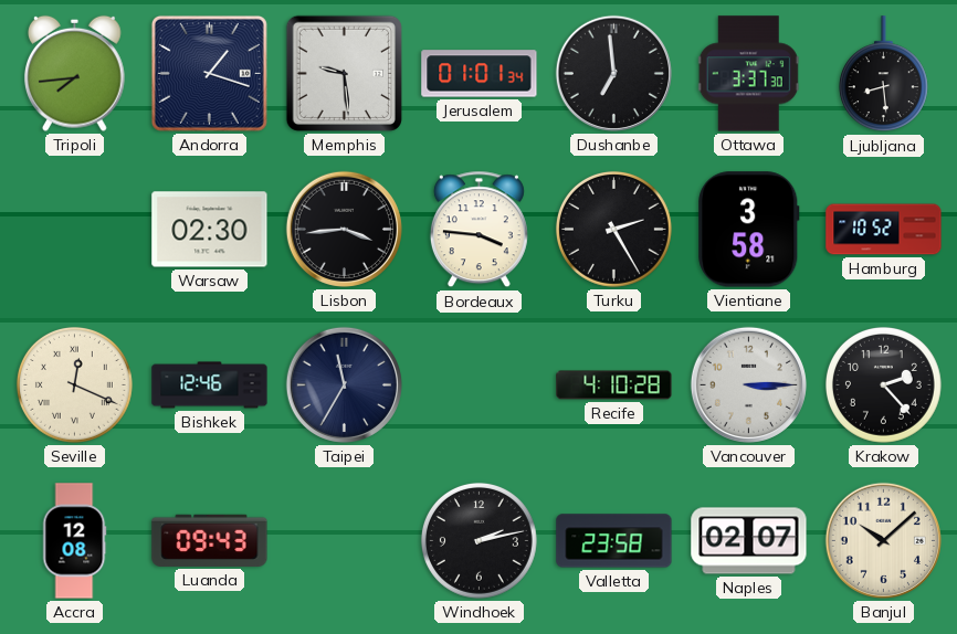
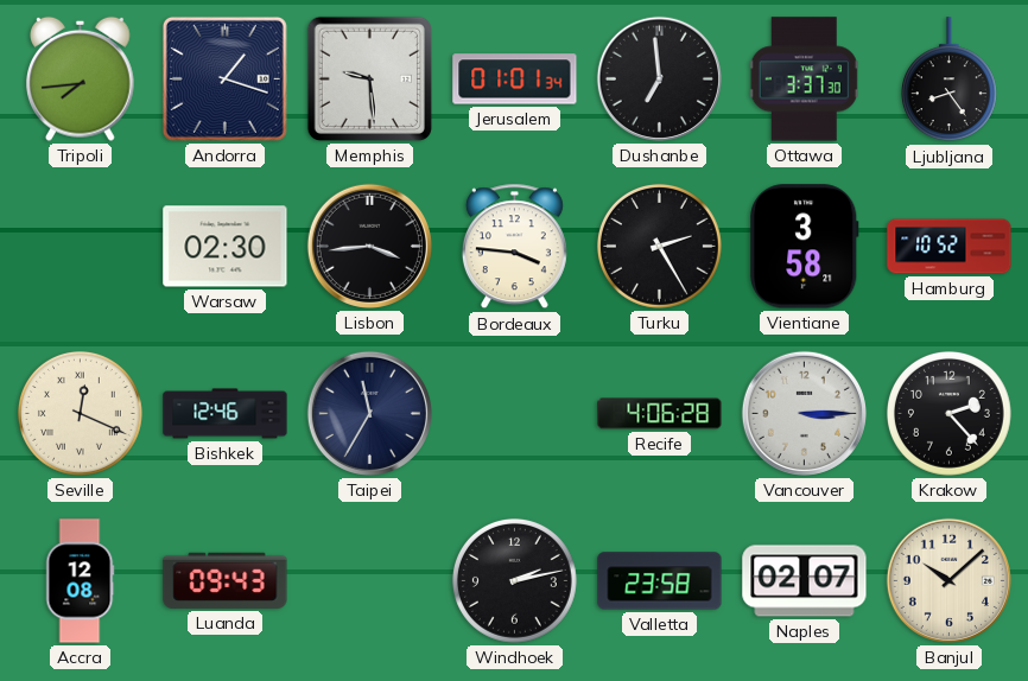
Ljubljana: 8:29 -> 8:24 (948, 79)
Recife: 4:10 -> 4:06 (660, 414)
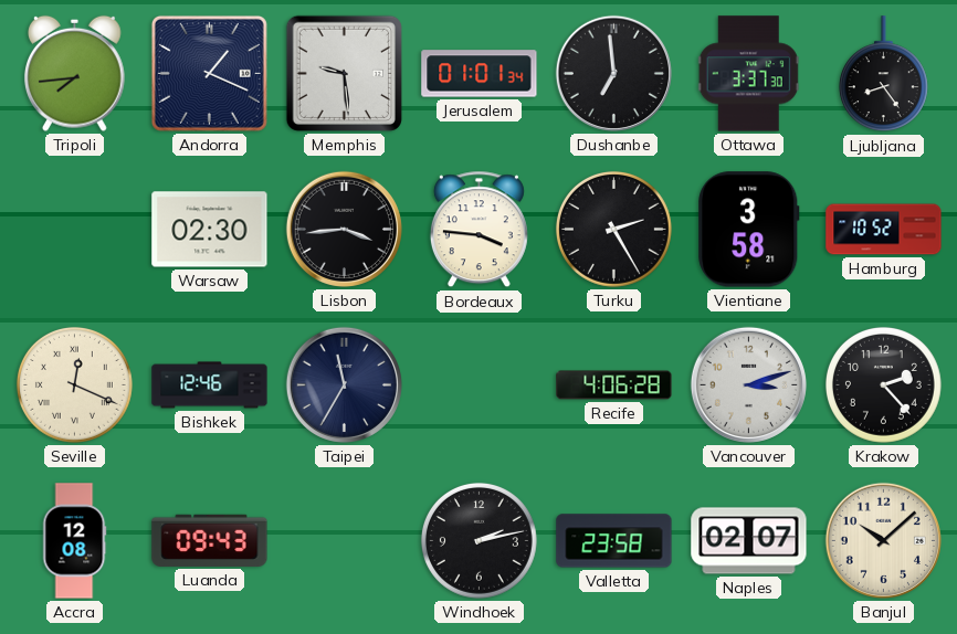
Andorra: 1:18 -> 1:19 (209, 73)
Vancouver: 3:15 -> 3:12 (748, 384)
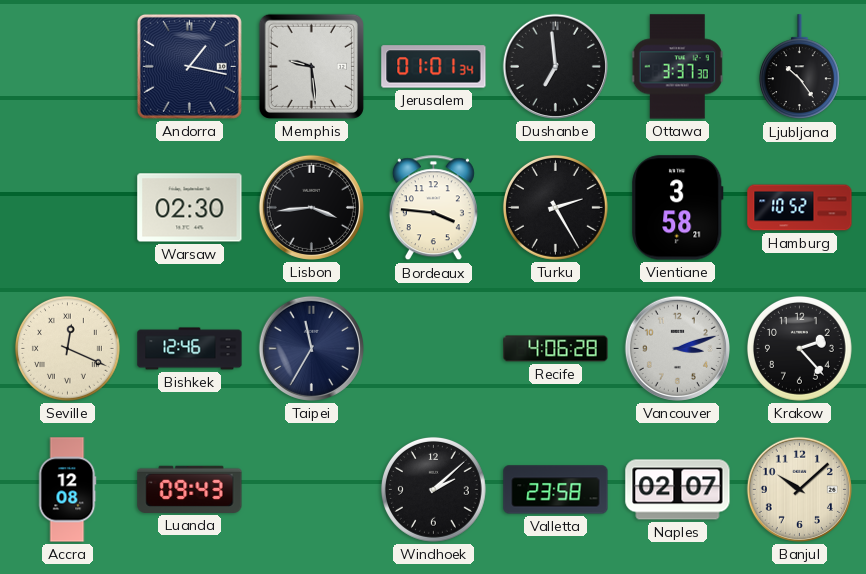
Tripoli: 7:44 -> none (75, 73)
Andorra: 1:19 -> 1:17 (189, 66)
Ljubljana: 8:24 -> 10:24 (799, 67)
Windhoek: 2:13 -> 2:08 (433, 489)
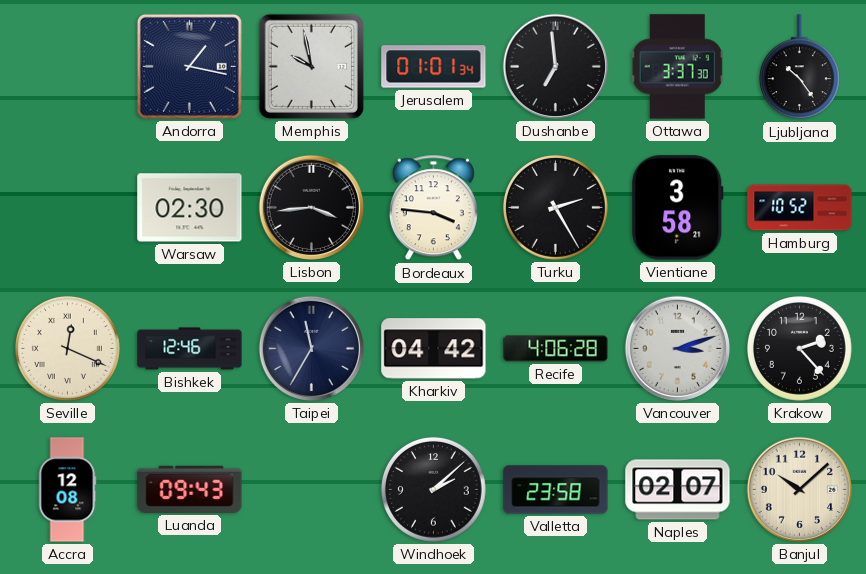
Memphis: 9:29 -> 9:58 (311, 66)
Kharkiv: none -> 04:42 (434, 349)
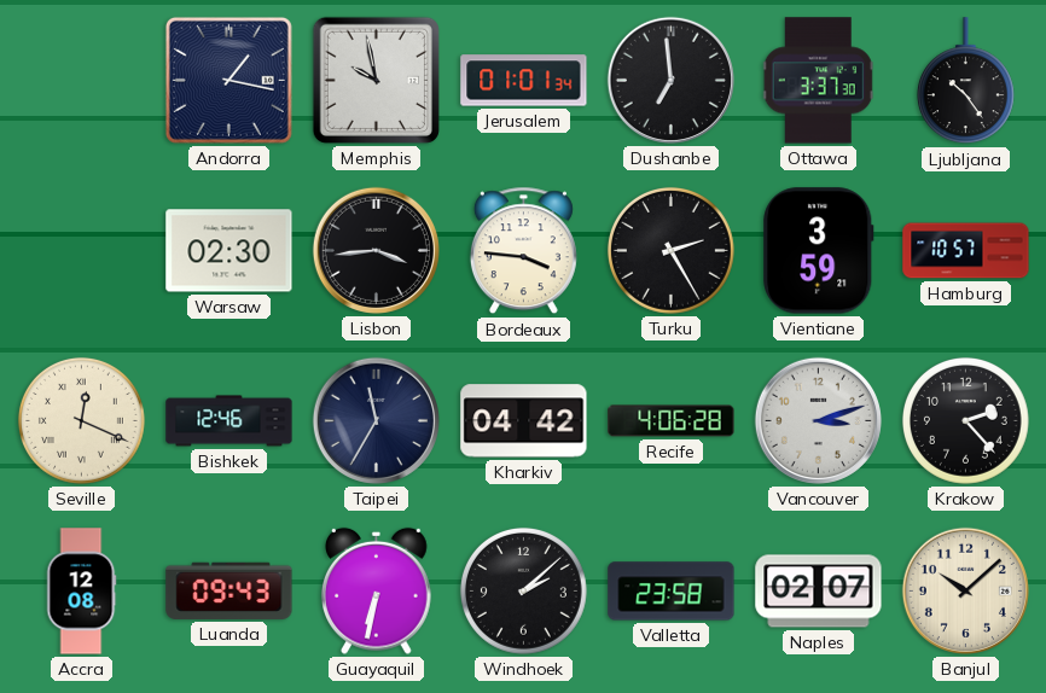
Vientiane: 3:58 -> 3:59 (819, 251)
Hamburg: 10:52 -> 10:57 (966, 251)
Guayaquil: none -> 6:32 (377, 590)
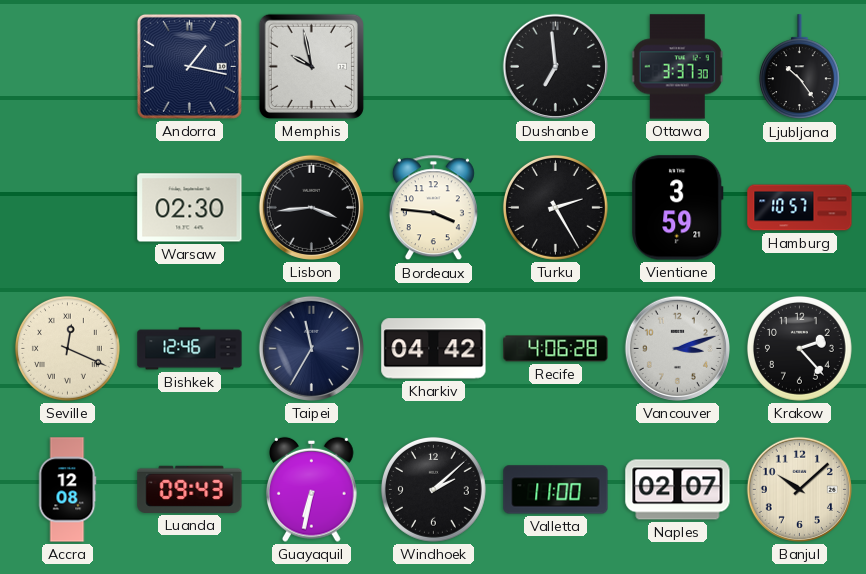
Jerusalem: 01:01 -> none (524, 81)
Valletta: 23:58 -> 11:00 (556, 490)
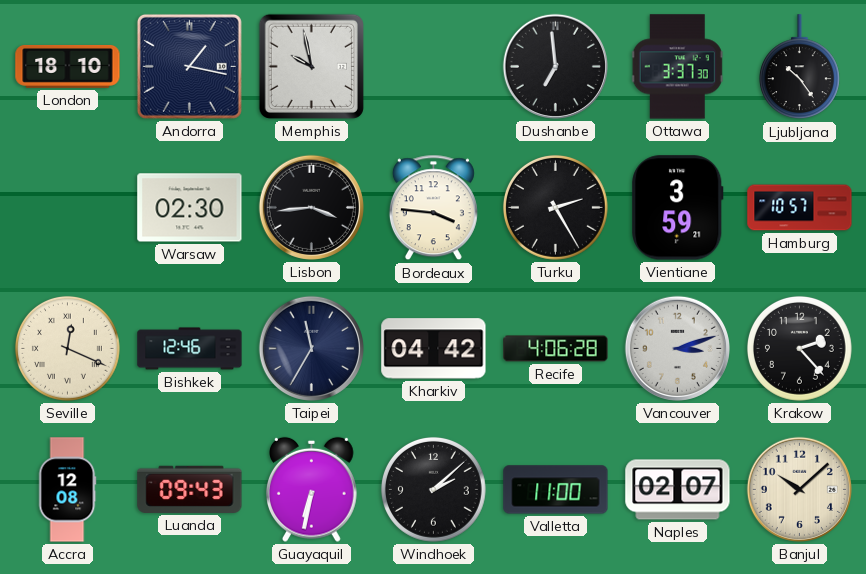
London: none -> 18:10 (68, 66)
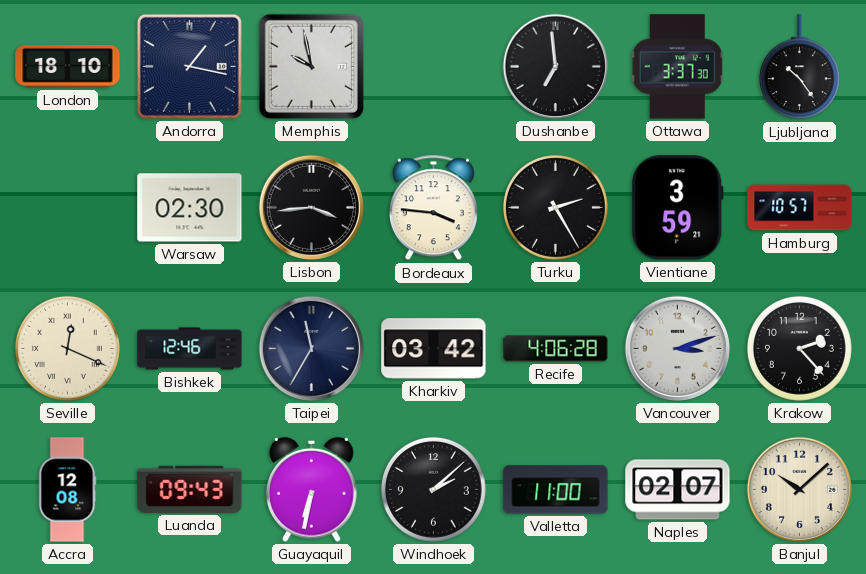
Kharkiv: 04:42 -> 03:42 (434, 349)
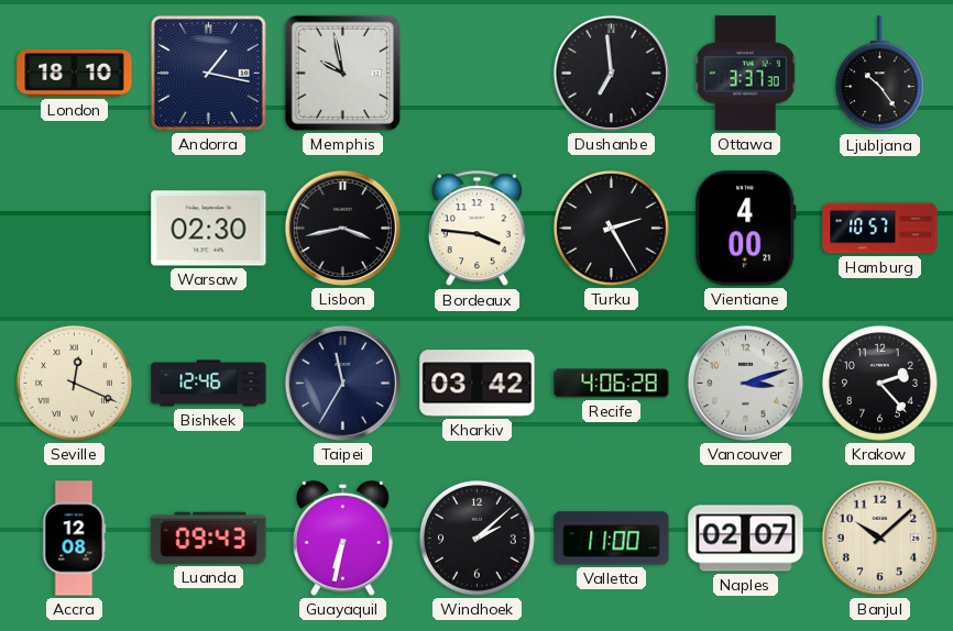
Lisbon: 3:44 -> 3:43 (342, 228)
Vientiane: 3:59 -> 4:00 (746, 229)
